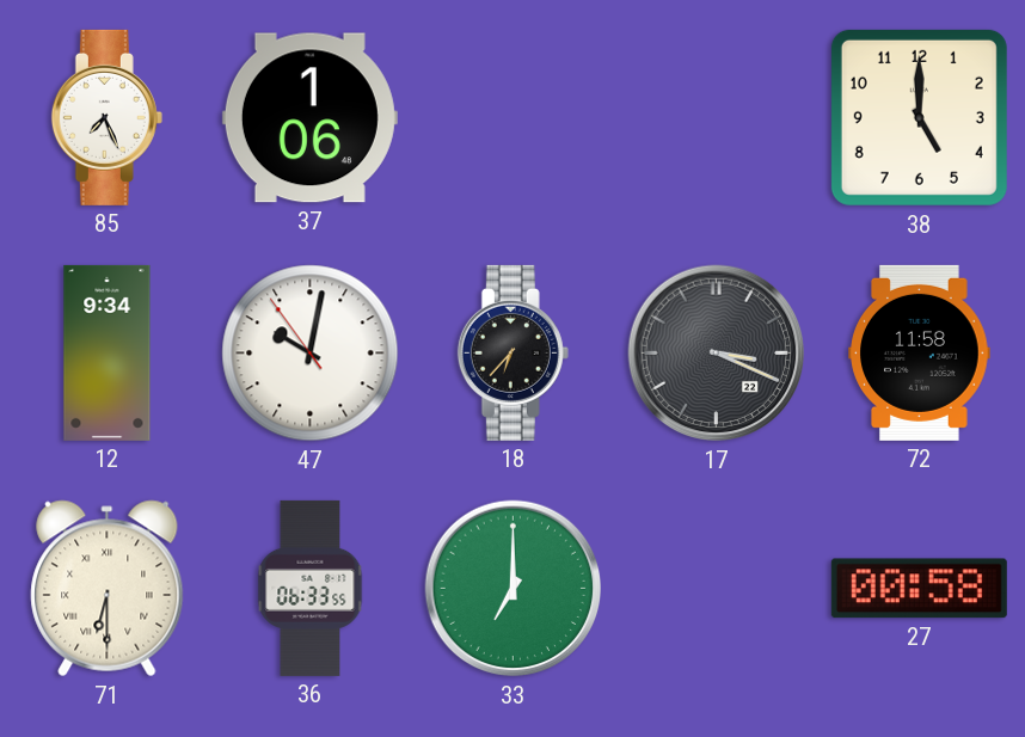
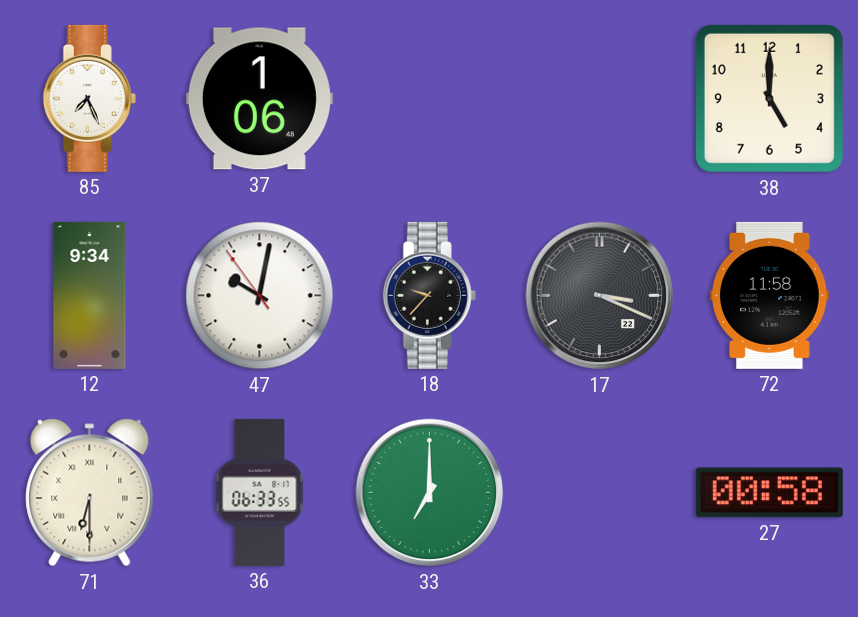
18: 6:37 -> 9:37 (429, 295)
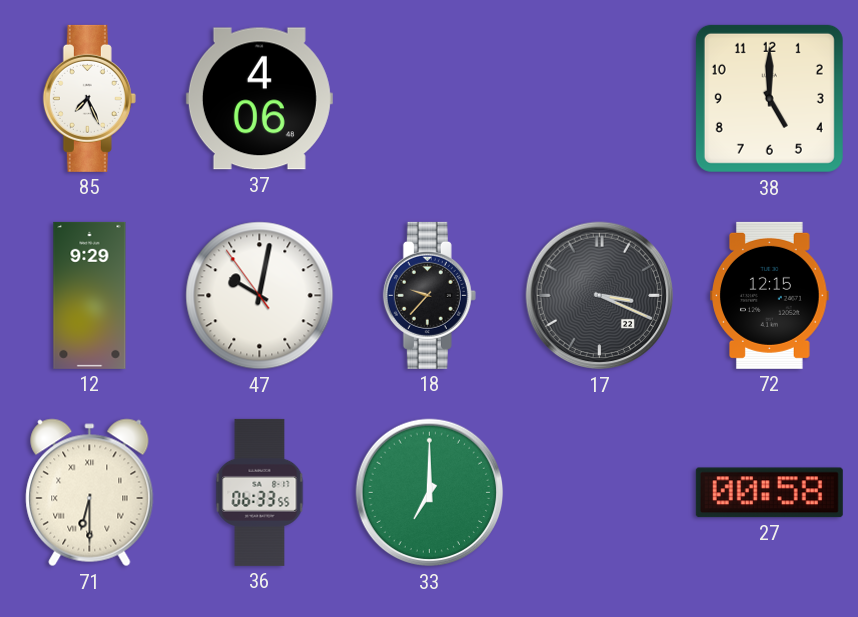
37: 1:06 -> 4:06 (259, 99)
12: 9:34 -> 9:29 (90, 295)
72: 11:58 -> 12:15 (770, 295)
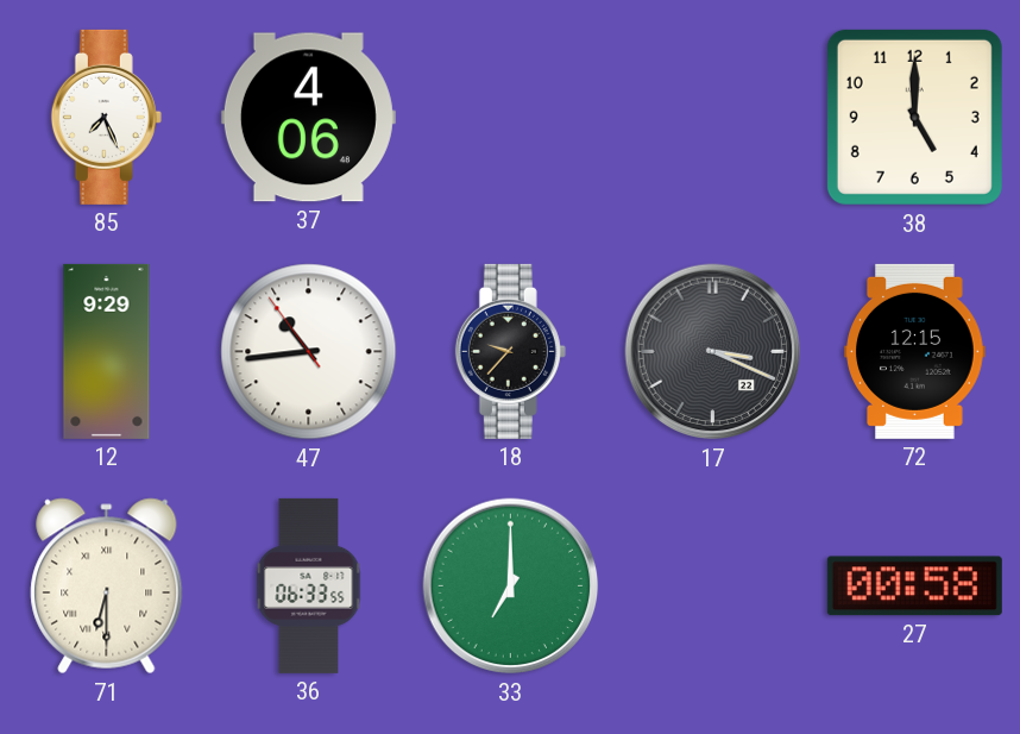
47: 10:01 -> 10:43 (309, 352)
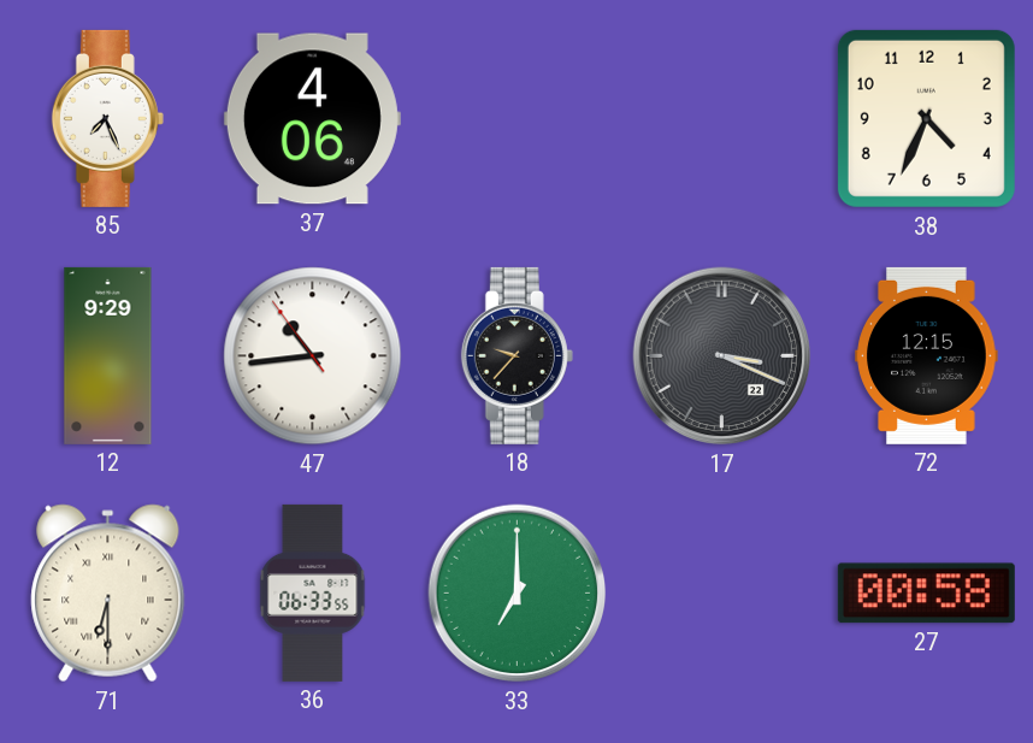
38: 5:00 -> 4:34 (926, 118)
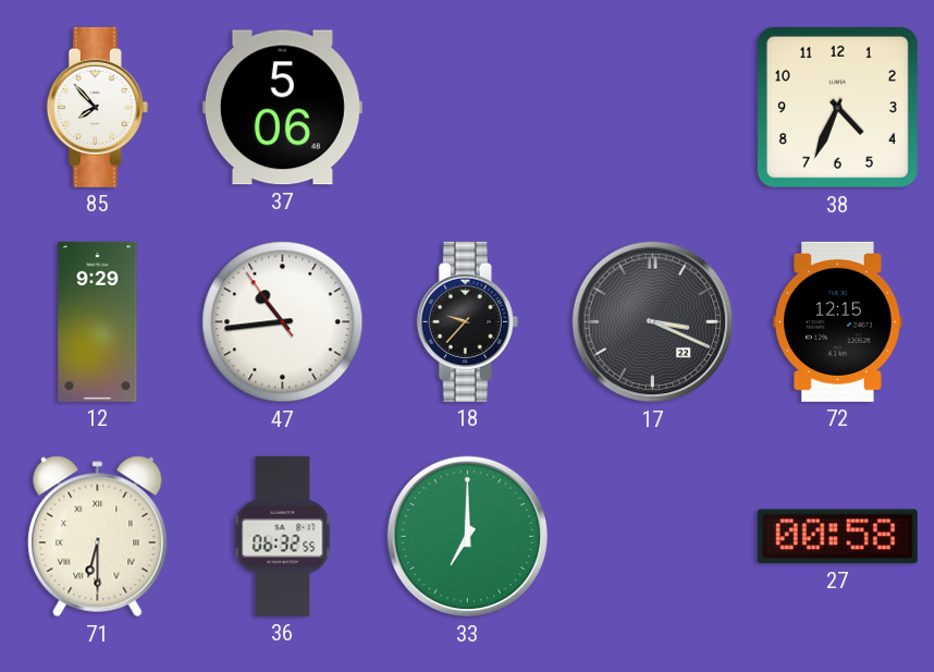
85: 7:26 -> 7:53 (97, 107)
37: 4:06 -> 5:06 (282, 108)
36: 06:33 -> 06:32 (283, 536)
